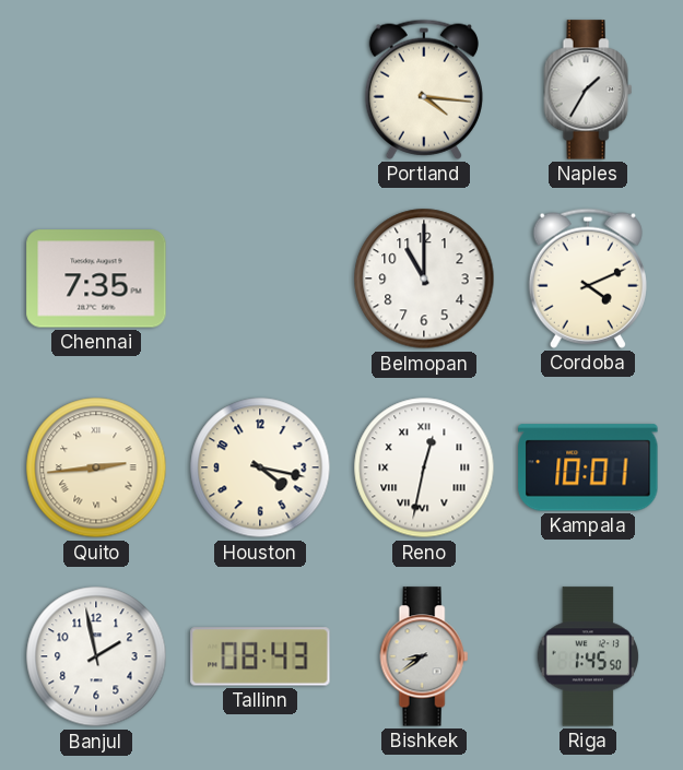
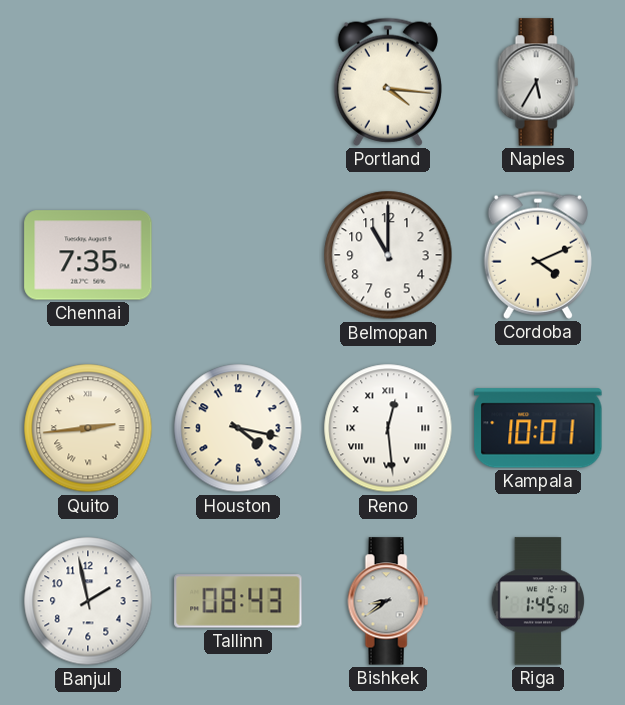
Naples: 1:35 -> 5:35 (538, 82)
Reno: 12:32 -> 12:29 (388, 428)
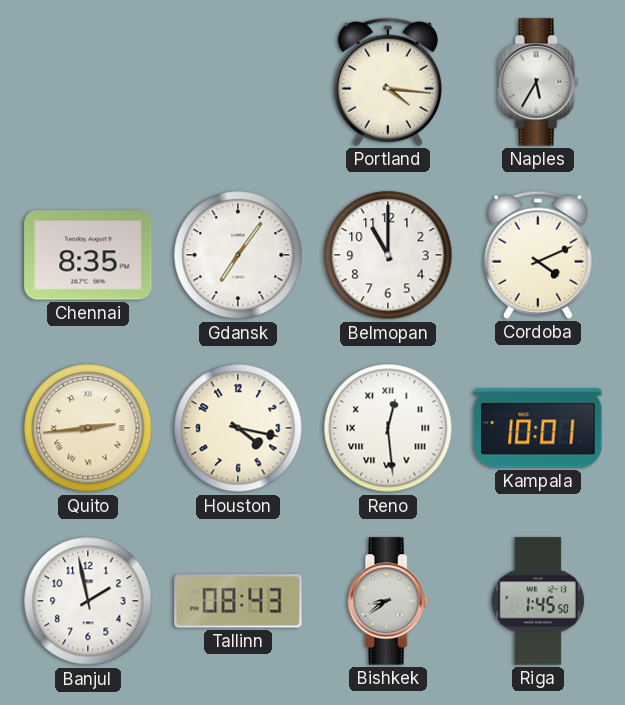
Chennai: 7:35 -> 8:35 (88, 255)
Gdansk: none -> 7:06 (238, 255)
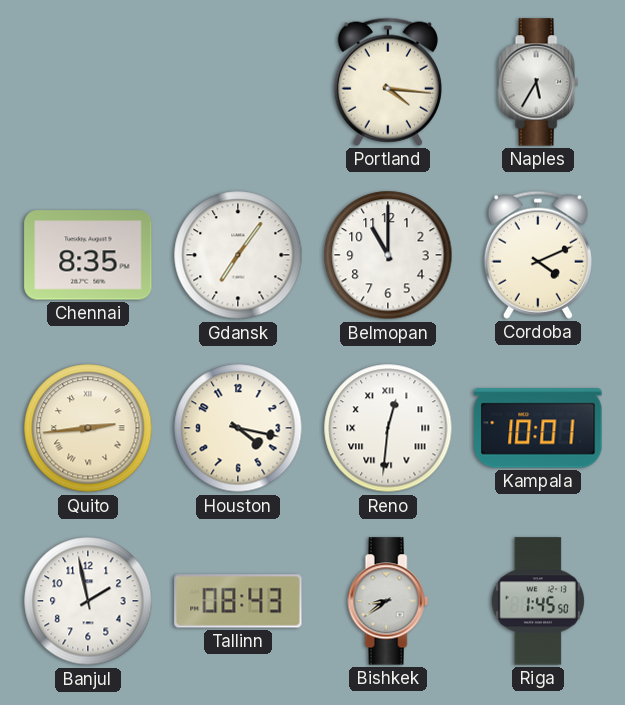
Reno: 12:29 -> 12:31 (388, 428)
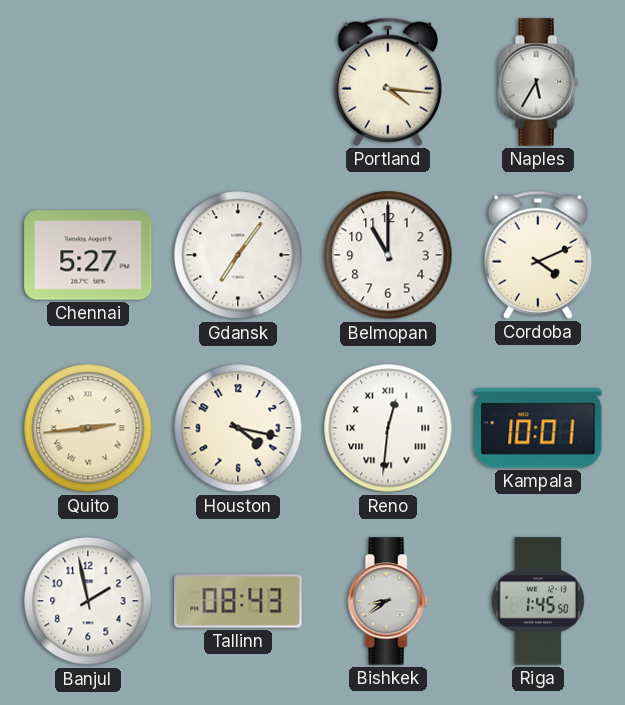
Chennai: 8:35 -> 5:27 (88, 255)
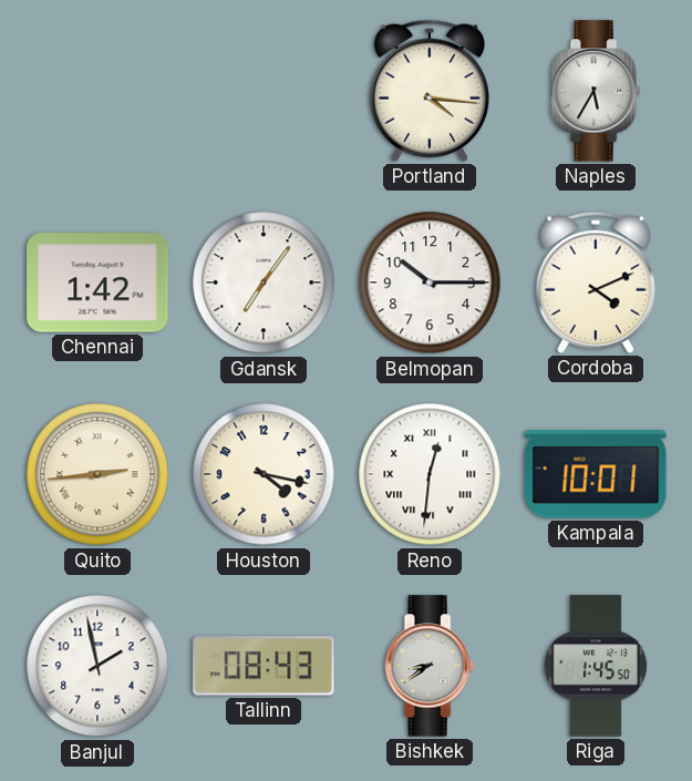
Chennai: 5:27 -> 1:42 (97, 282)
Belmopan: 11:00 -> 10:15 (430, 282)
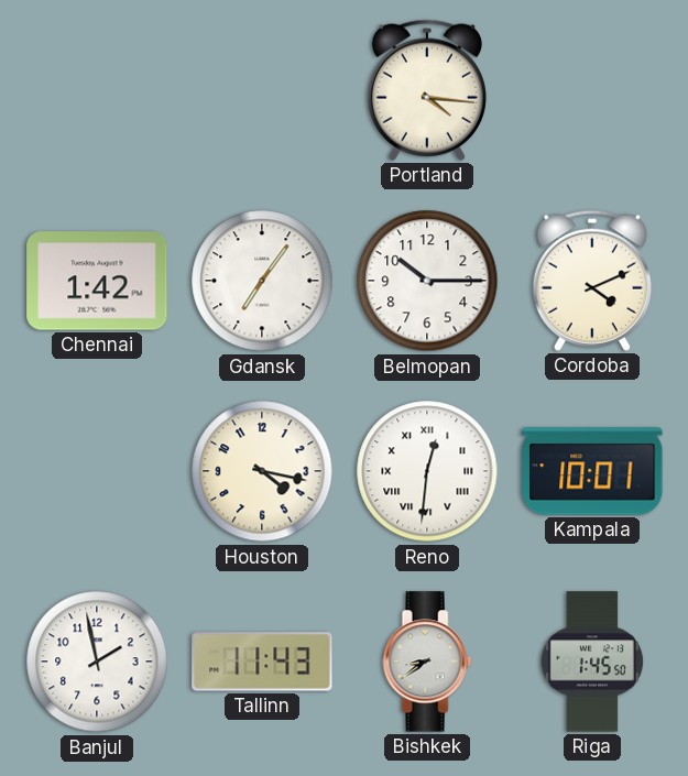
Naples: 5:35 -> none (596, 91)
Quito: 2:44 -> none (97, 474)
Tallinn: 08:43 -> 11:43 (262, 662)
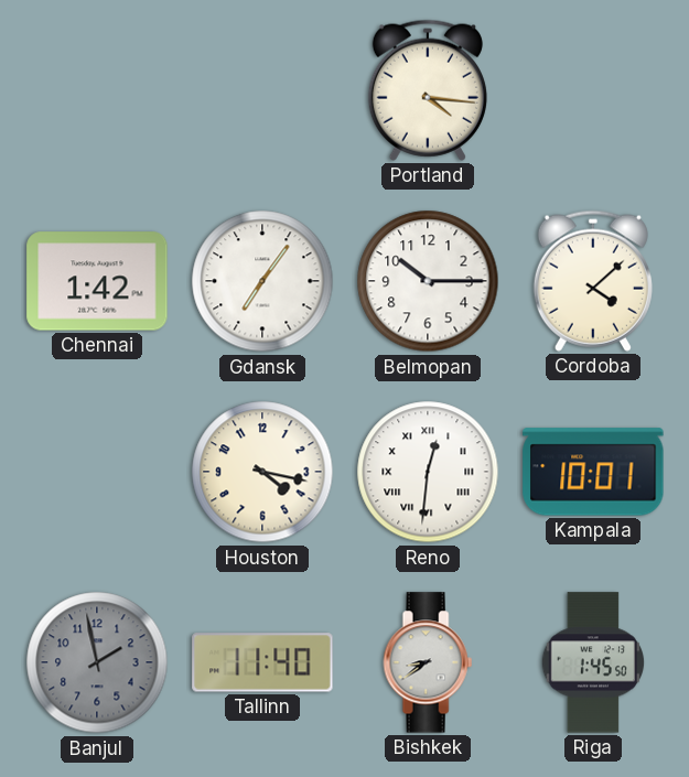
Cordoba: 4:11 -> 4:08 (593, 281)
Banjul dial: white -> grey (97, 662)
Tallinn: 11:43 -> 11:40 (262, 662)
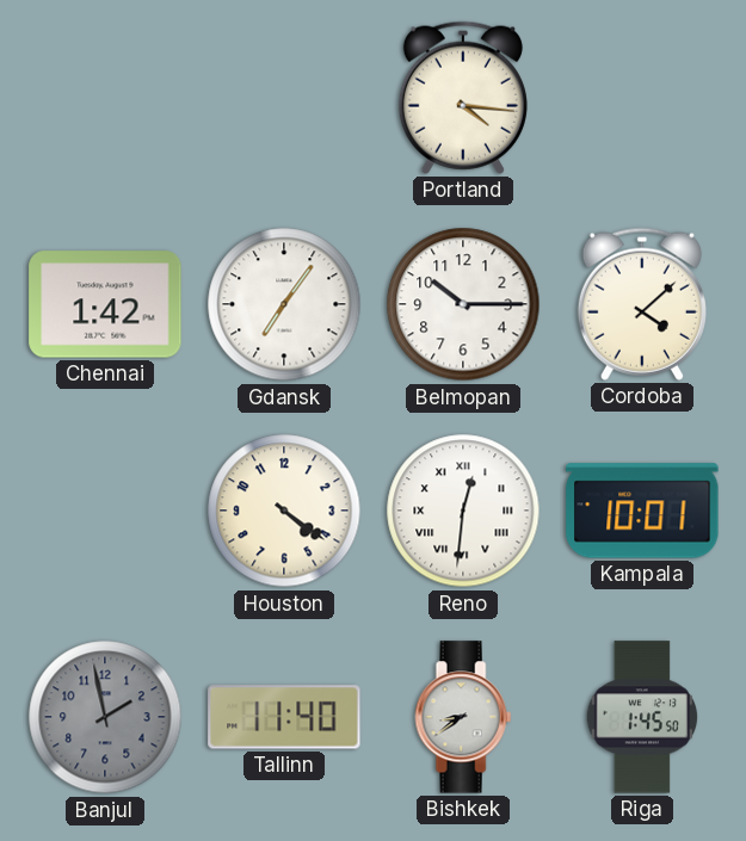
Houston: 4:17 -> 4:21 (284, 511)
